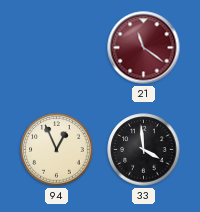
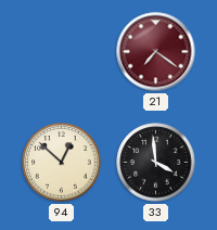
21: 11:21 -> 7:21 (156, 52)
94: 12:56 -> 12:52 (62, 163)
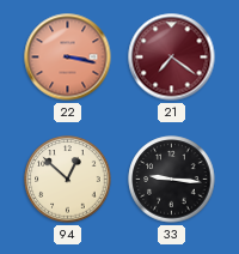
22: none -> 3:17 (68, 58)
33: 3:59 -> 9:16 (172, 180)
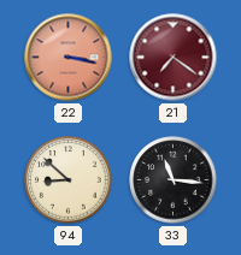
94: 12:52 -> 8:52 (69, 180)
33: 9:16 -> 11:16 (174, 180)
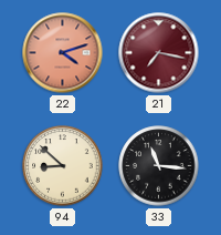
22: 3:17 -> 4:12 (63, 53)
21: 7:21 -> 7:17 (159, 53)
